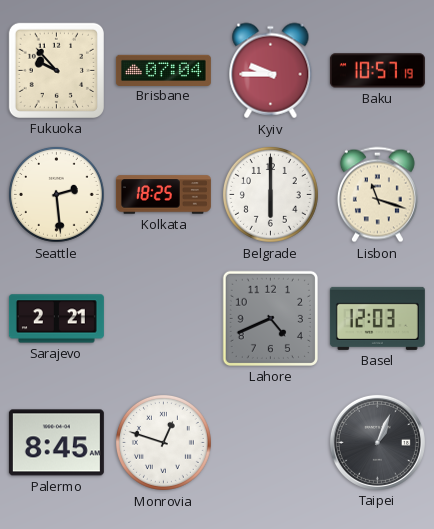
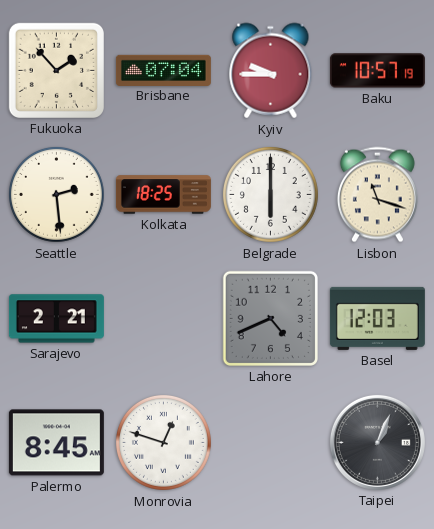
Fukuoka: 9:53 -> 1:53 (56, 70)
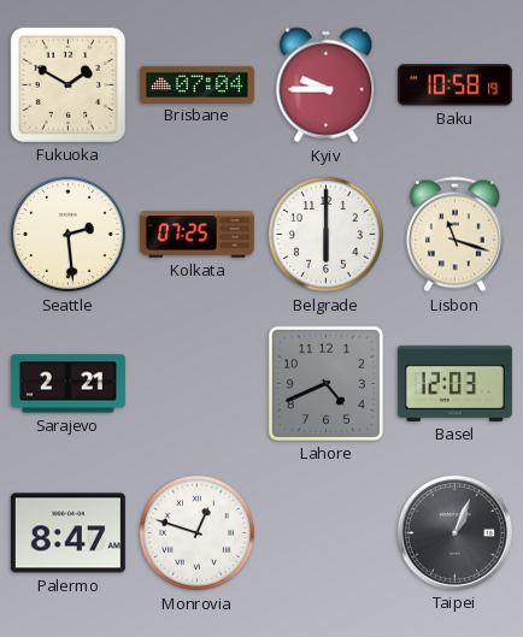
Fukuoka: 1:53 -> 1:50 (67, 84)
Baku: 10:57 -> 10:58 (454, 85)
Kolkata: 18:25 -> 07:25 (196, 235)
Palermo: 8:45 -> 8:47 (67, 533)
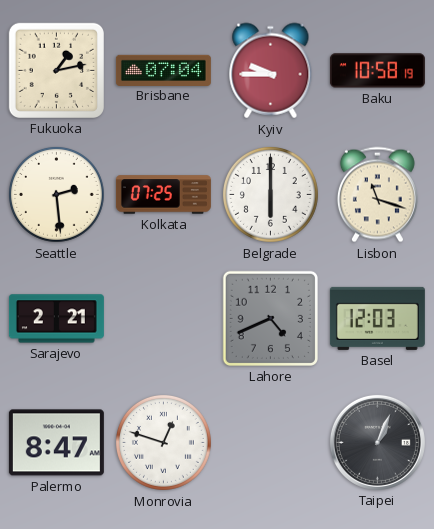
Fukuoka: 1:50 -> 1:13 (56, 70)
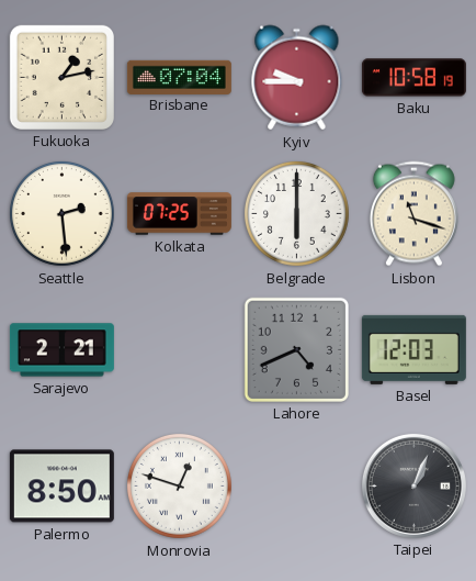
Palermo: 8:47 -> 8:50 (61, 487)
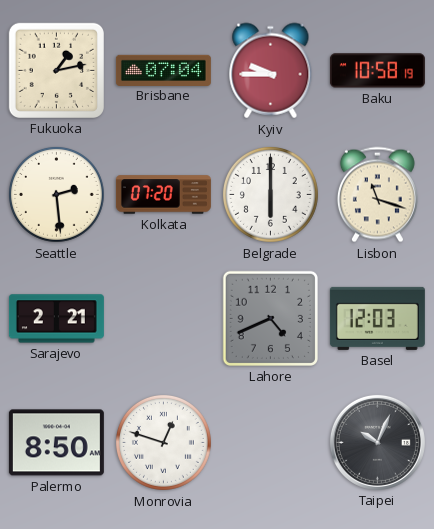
Kolkata: 07:25 -> 07:20 (163, 195)
Taipei: 1:04 -> 10:04 (377, 442)
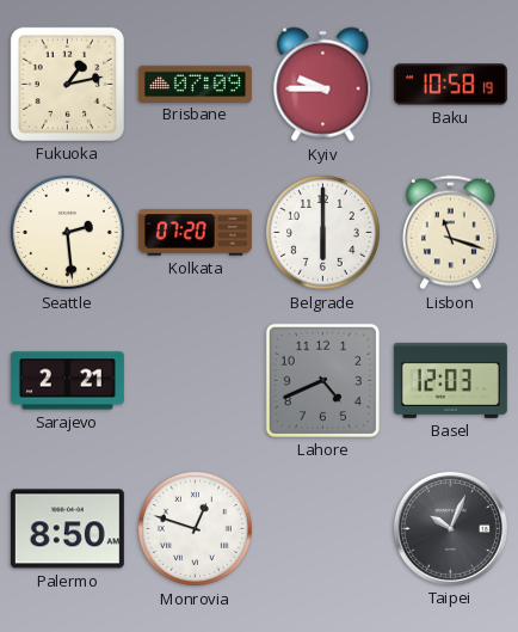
Brisbane: 07:04 -> 07:09 (195, 84)
